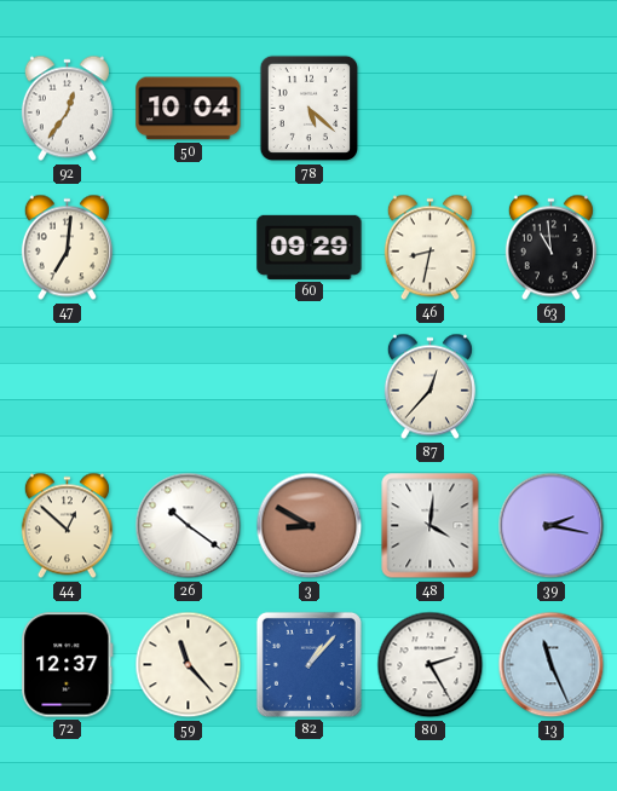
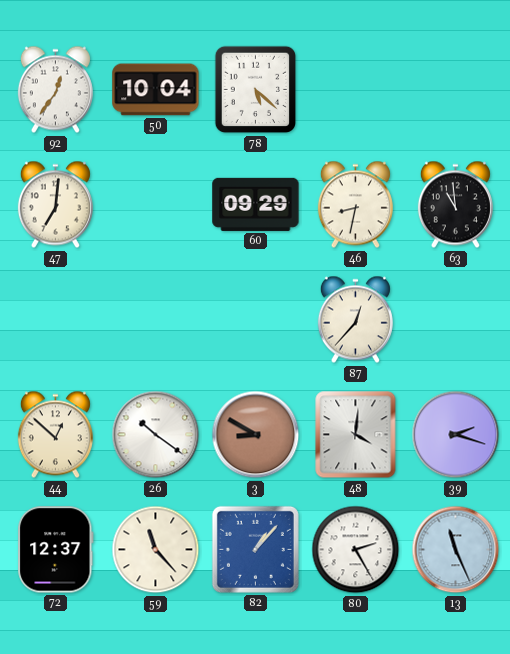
39: 2:17 -> 2:18 (456, 435)
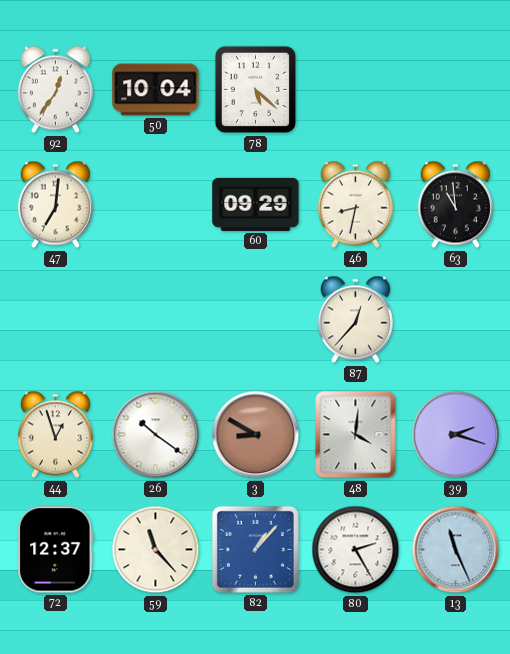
44: 12:52 -> 12:57 (55, 435)
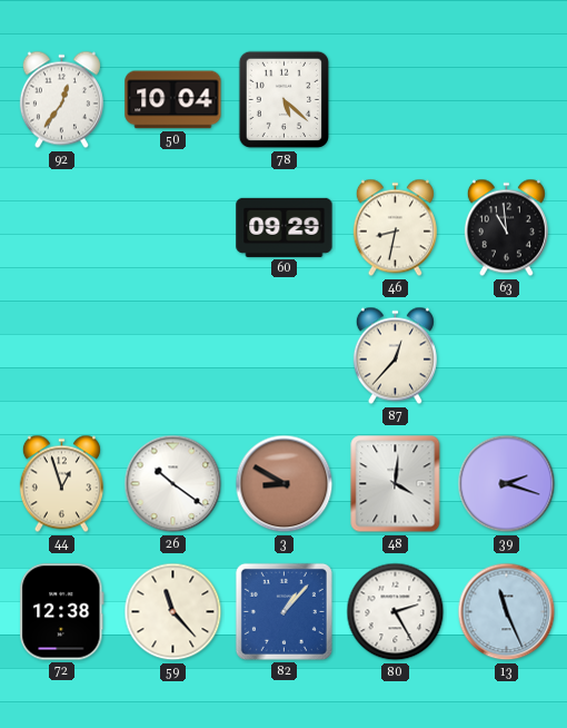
47: 7:01 -> none (55, 205)
72: 12:37 -> 12:38 (62, 612)
